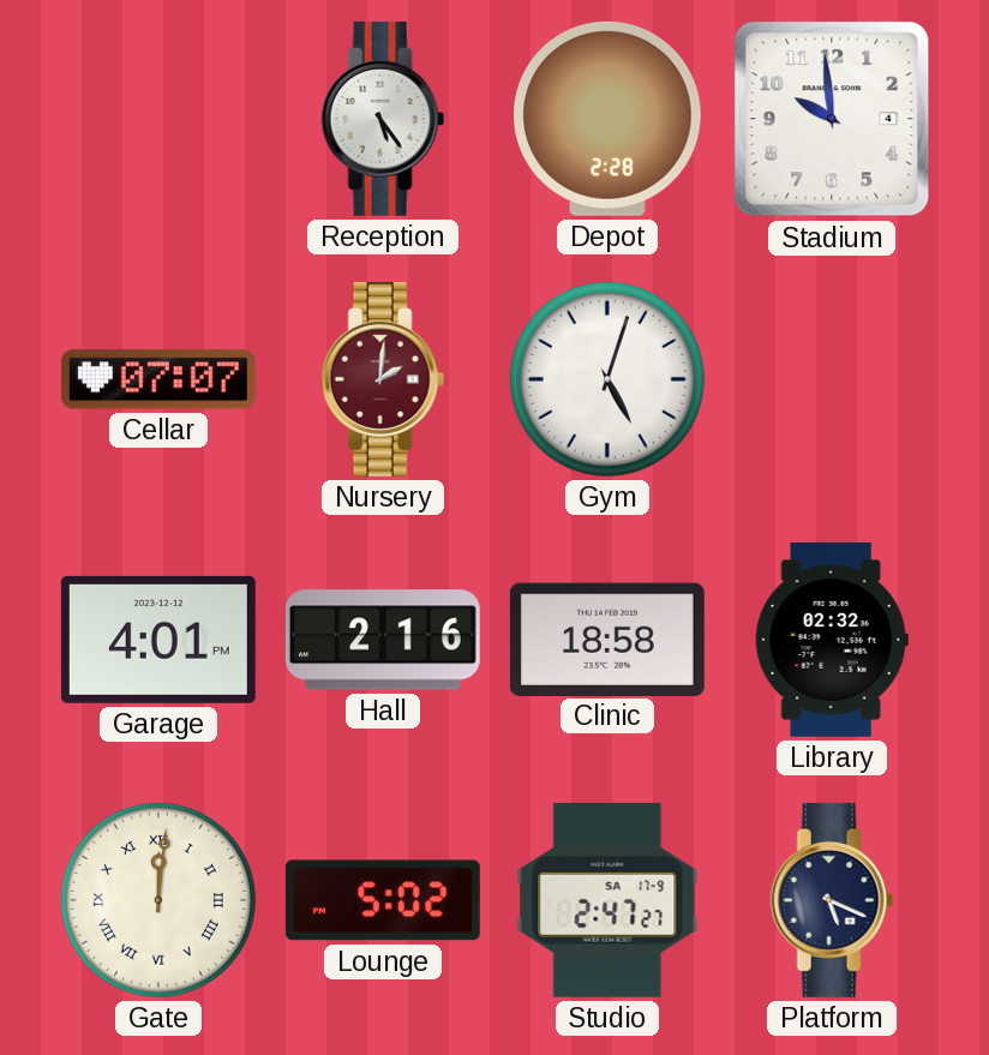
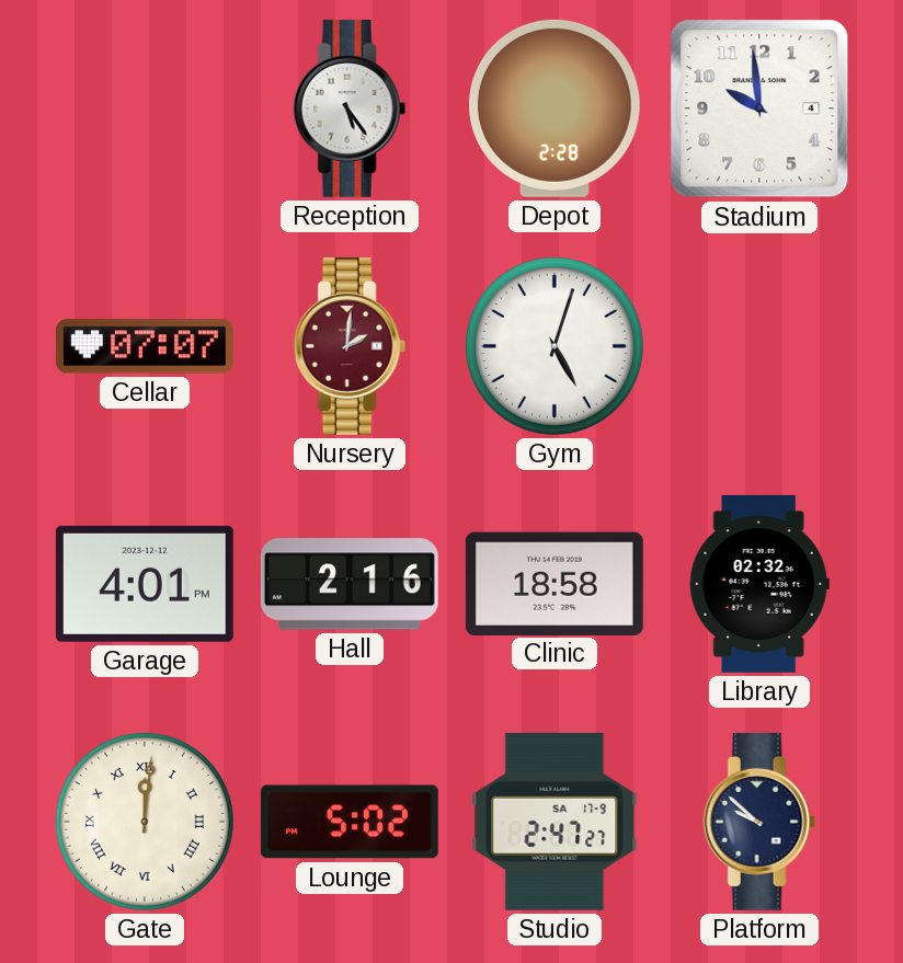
Platform: 5:19 -> 9:52 (759, 822)
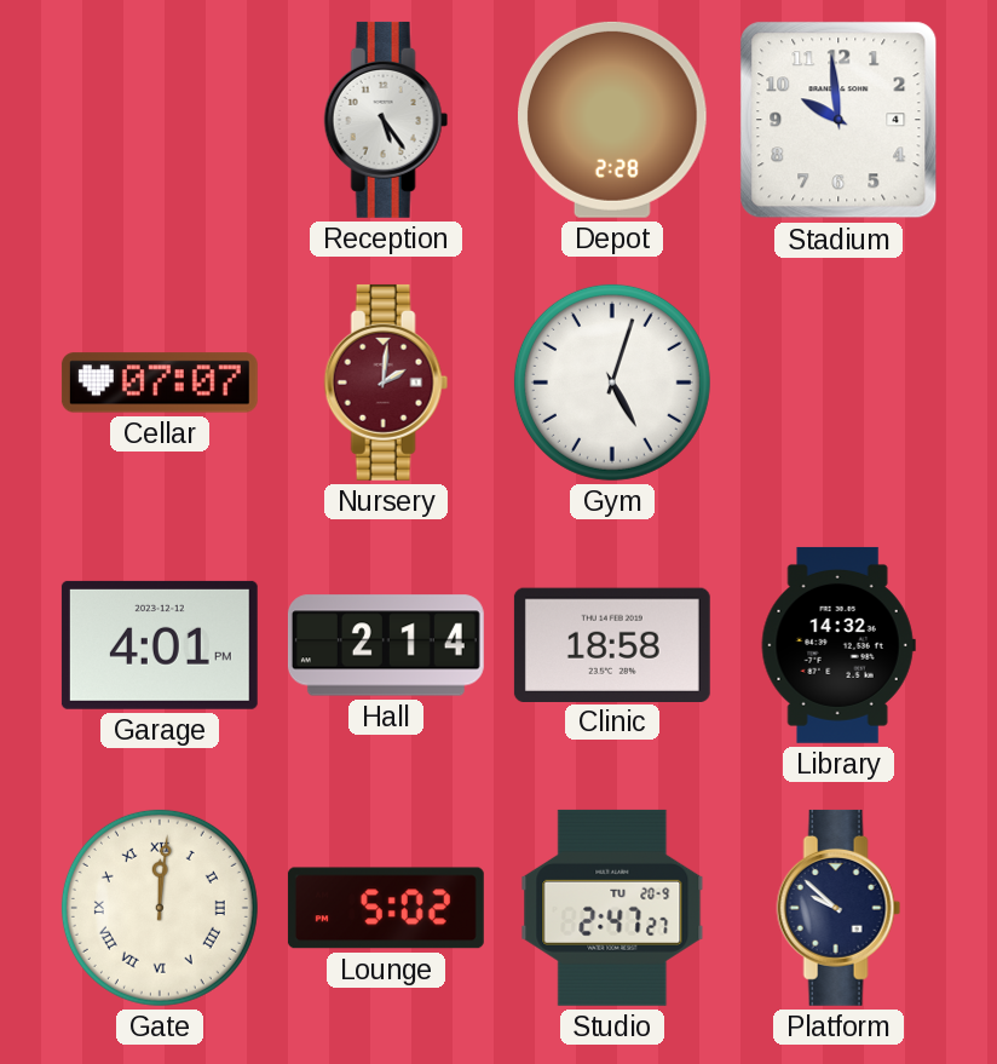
Hall: 2:16 -> 2:14 (386, 645)
Library: 02:32 -> 14:32 (838, 645)
Studio date: SA 17-9 -> TU 20-9 (612, 908)
